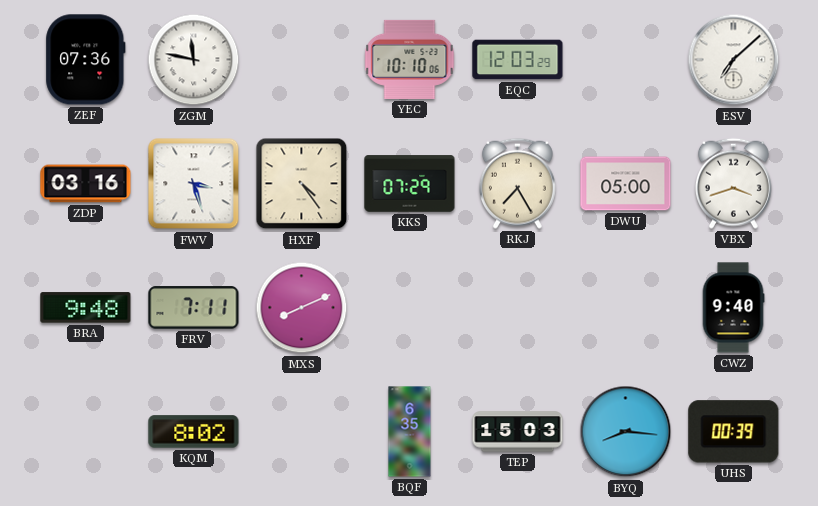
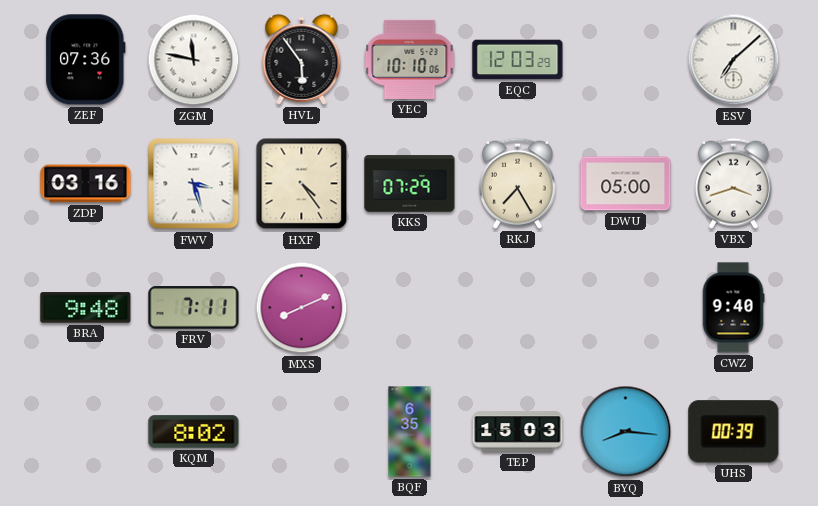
HVL: none -> 5:54 (302, 59)
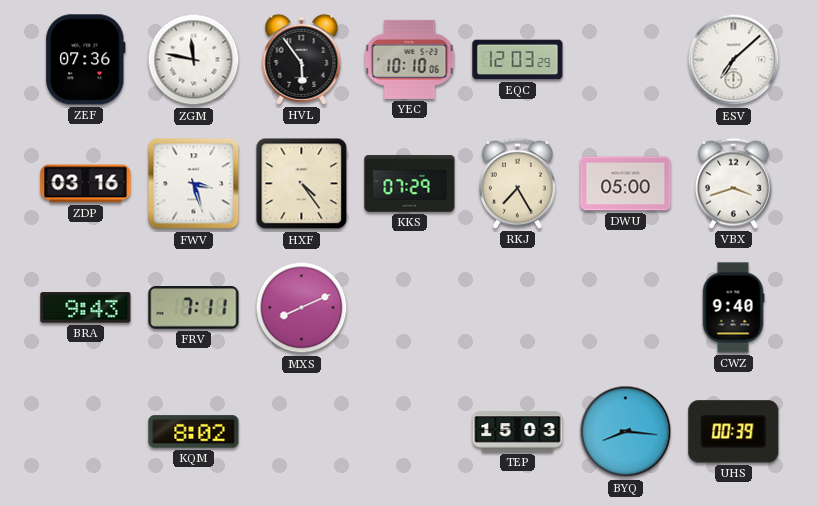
BRA: 9:48 -> 9:43 (86, 308)
BQF: 6:35 -> none (410, 432)
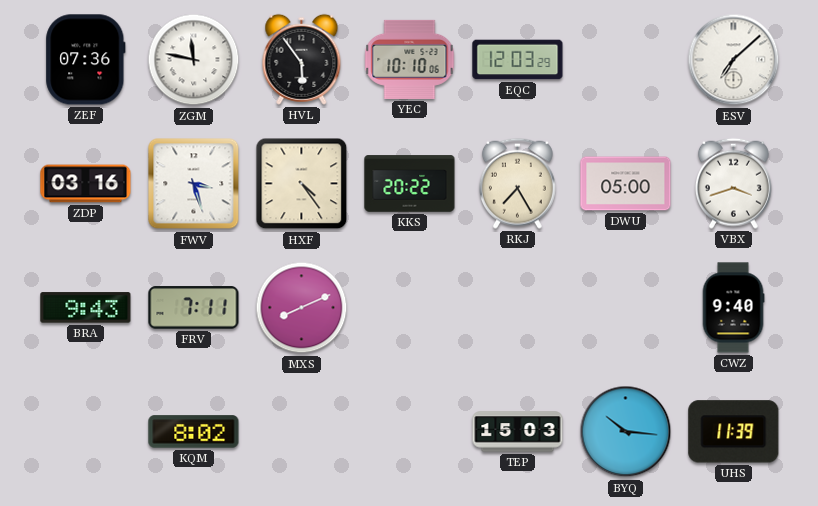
KKS: 07:29 -> 20:22 (410, 184)
BYQ: 8:16 -> 10:16 (626, 432)
UHS: 00:39 -> 11:39 (734, 432)
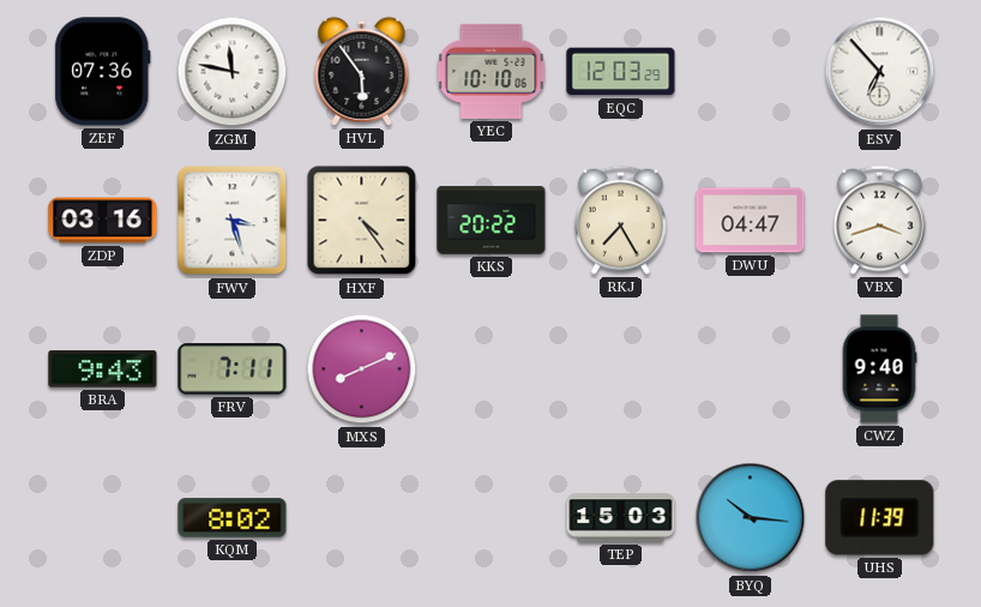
ESV: 7:08 -> 6:53 (880, 72)
DWU: 05:00 -> 04:47 (751, 221)
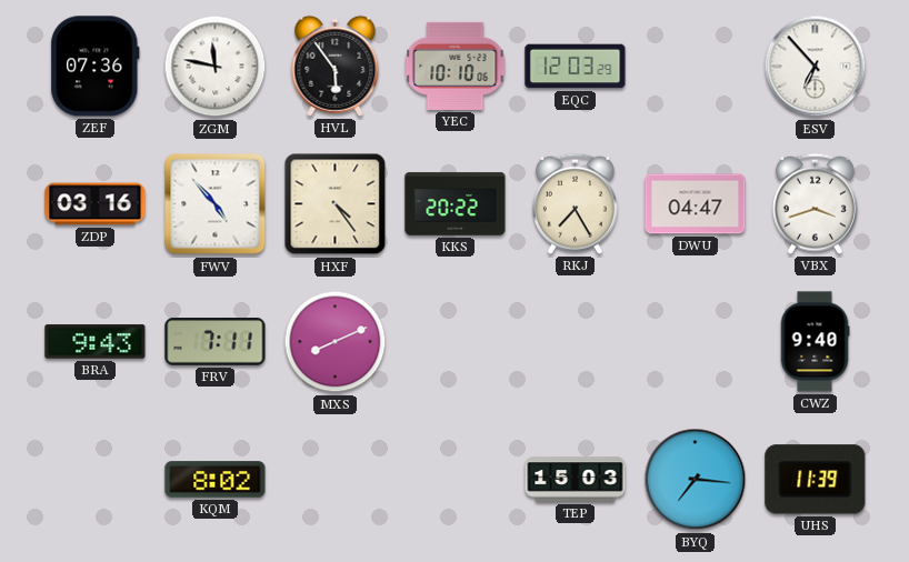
FWV: 3:27 -> 4:53 (216, 204)
BYQ: 10:16 -> 7:16 (696, 480)
